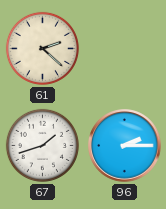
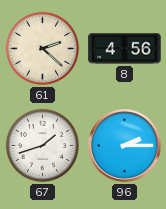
8: none -> 4:56 (125, 49)
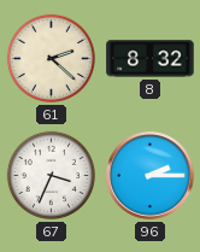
8: 4:56 -> 8:32 (151, 59)
67: 1:42 -> 3:34 (51, 175)
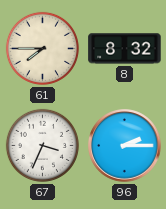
61: 2:22 -> 7:45 (42, 48)
